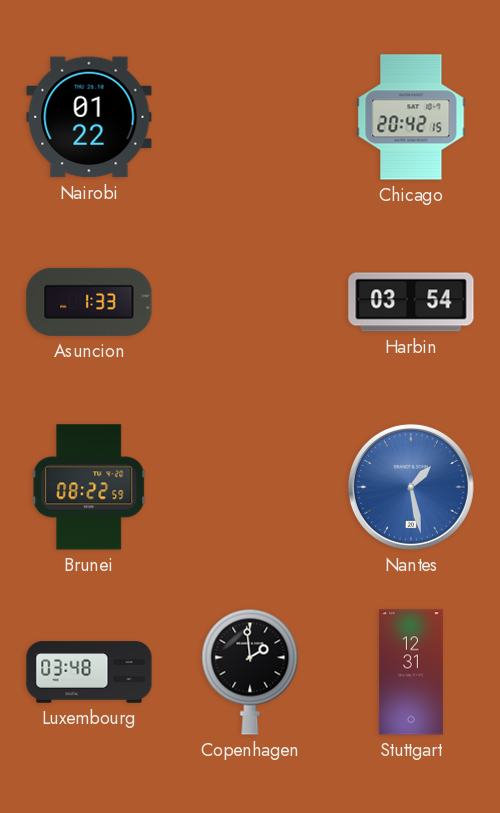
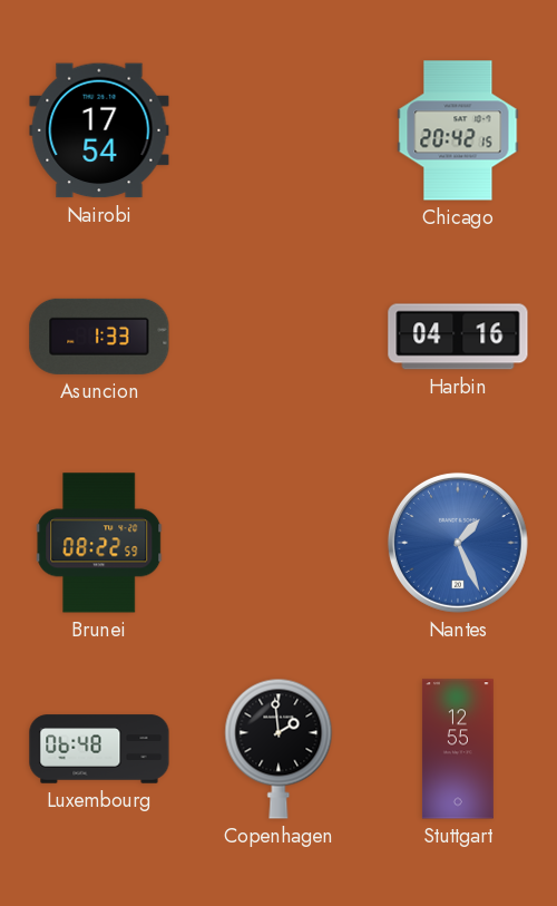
Nairobi: 01:22 -> 17:54 (99, 130)
Harbin: 03:54 -> 04:16 (458, 337)
Nantes: 1:28 -> 1:26 (458, 543)
Luxembourg: 03:48 -> 06:48 (99, 749)
Stuttgart: 12:31 -> 12:55 (458, 749)
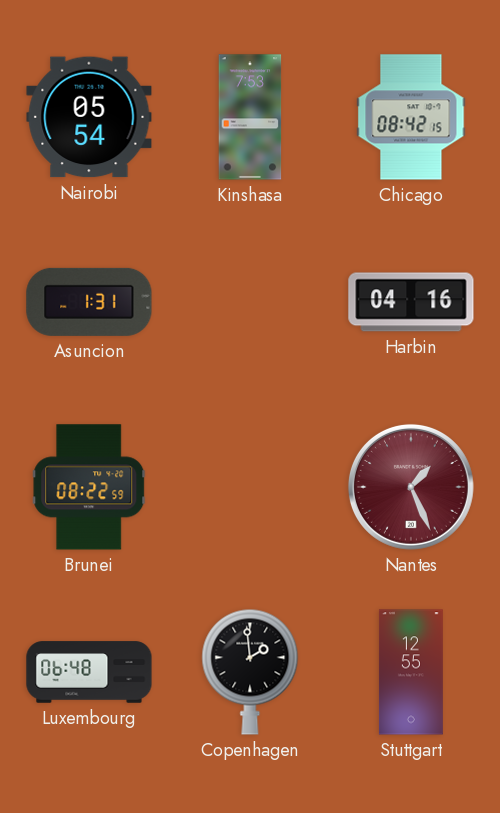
Nairobi: 17:54 -> 05:54 (89, 117)
Kinshasa: none -> 7:53 (250, 117)
Chicago: 20:42 -> 08:42 (411, 117)
Asuncion: 1:33 -> 1:31 (89, 302)
Nantes dial: blue -> burgundy (411, 487)
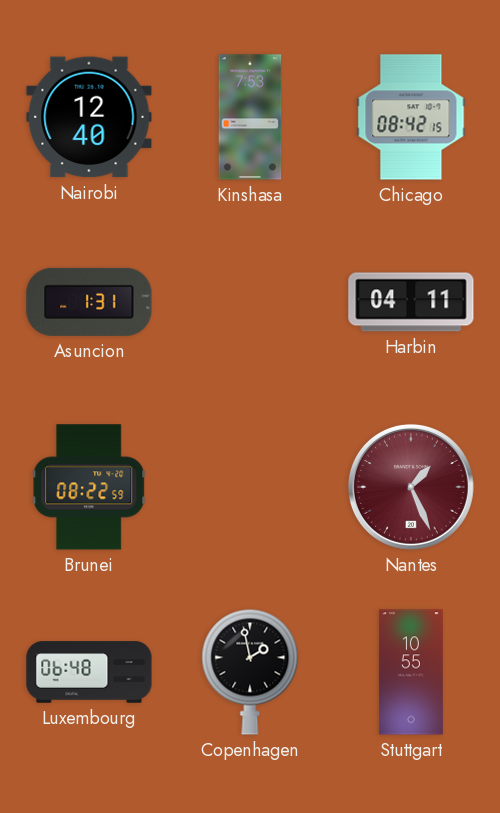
Nairobi: 05:54 -> 12:40 (89, 117)
Harbin: 04:16 -> 04:11 (411, 302)
Copenhagen: 1:59 -> 1:58 (250, 672)
Stuttgart: 12:55 -> 10:55 (411, 672)
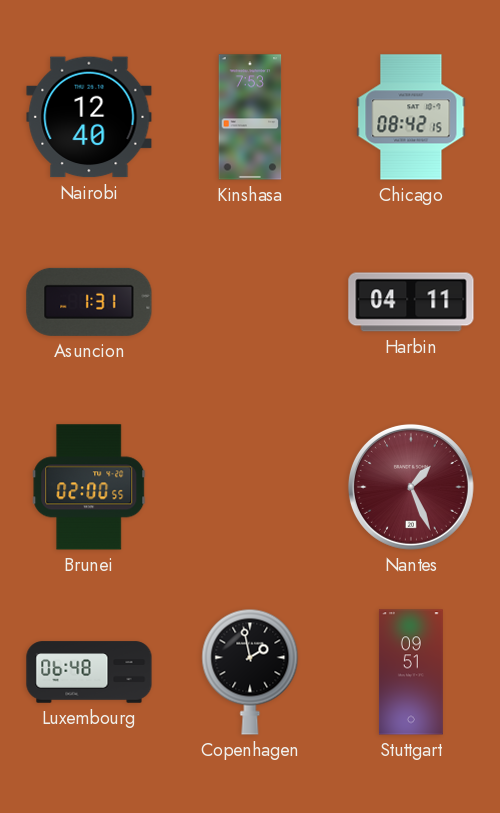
Brunei: 08:22 -> 02:00 (89, 487)
Stuttgart: 10:55 -> 09:51 (411, 672)
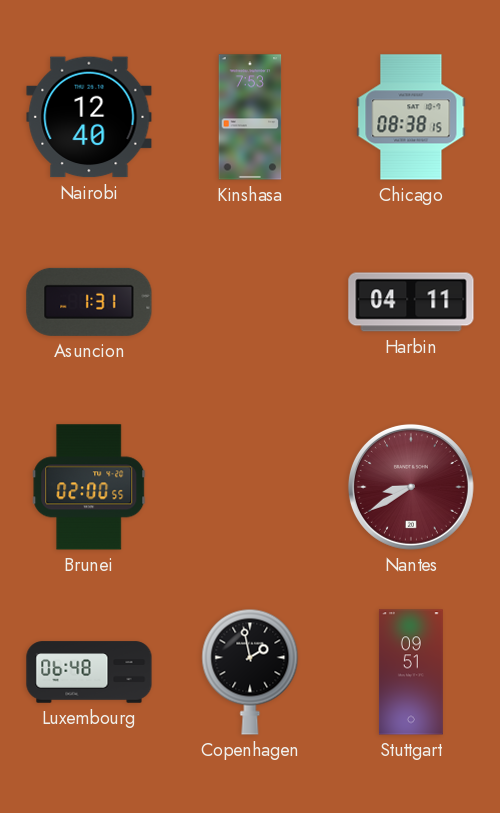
Chicago: 08:42 -> 08:38 (411, 117)
Nantes: 1:26 -> 8:40 (411, 487)
